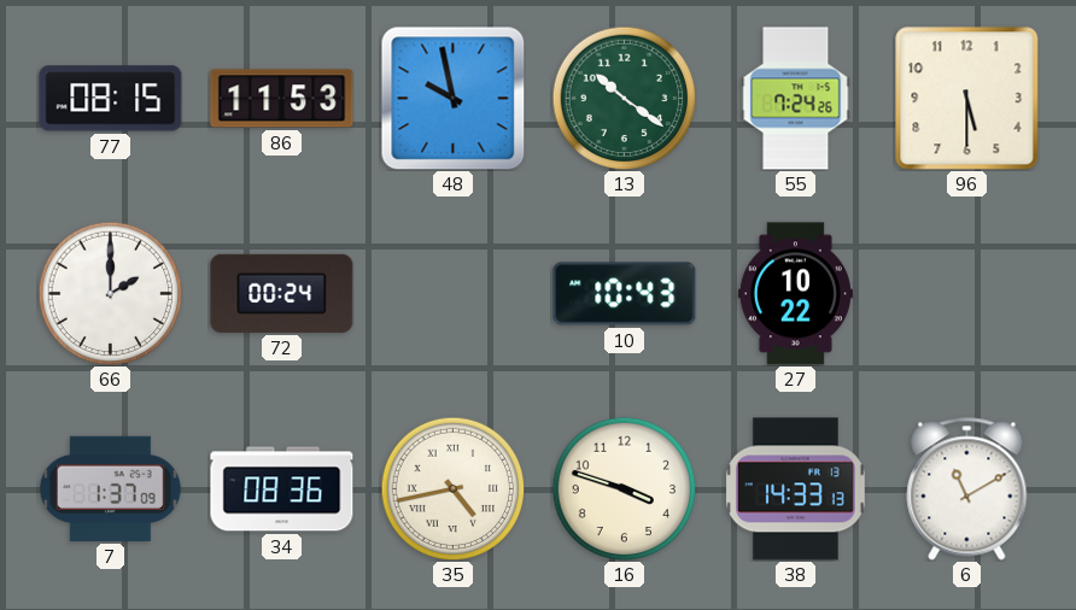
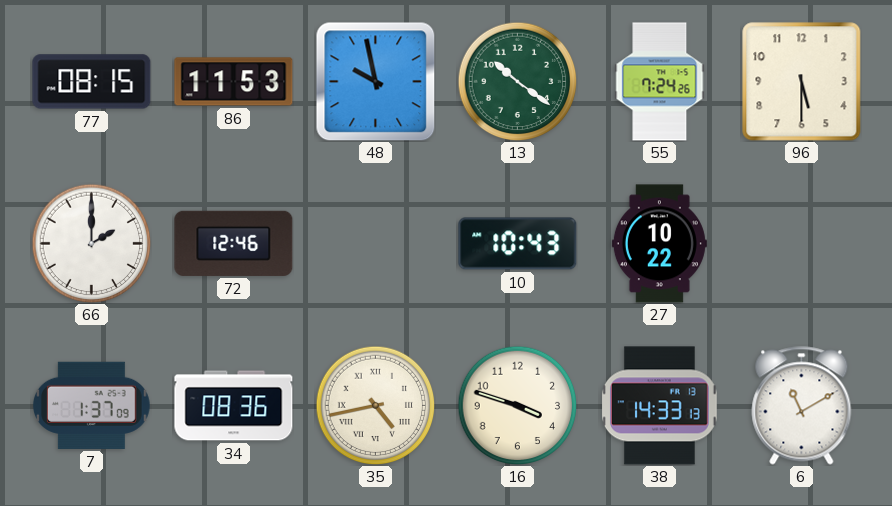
72: 00:24 -> 12:46 (234, 243)
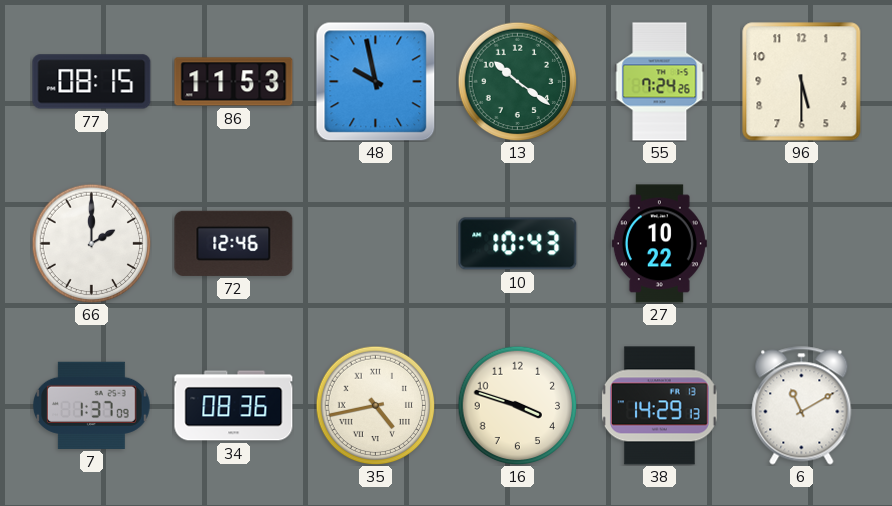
38: 14:33 -> 14:29 (660, 406)
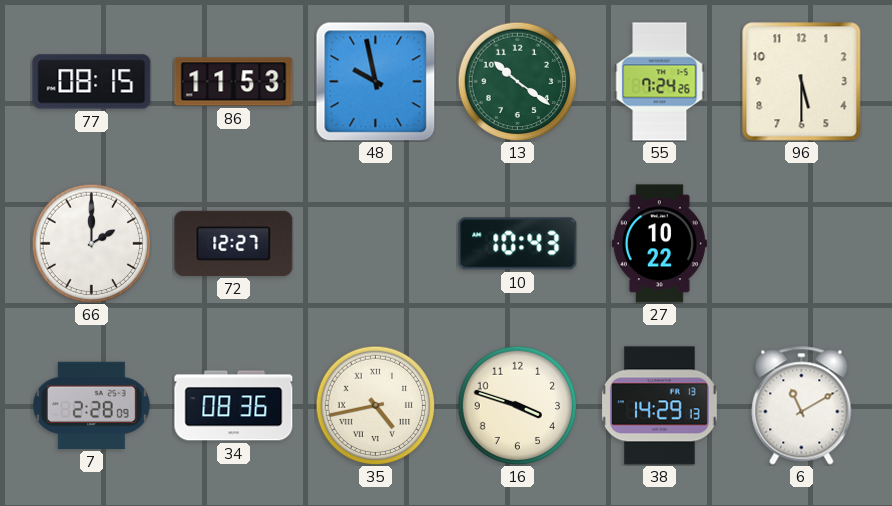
72: 12:46 -> 12:27 (234, 243)
7: 1:37 -> 2:28 (91, 405)
